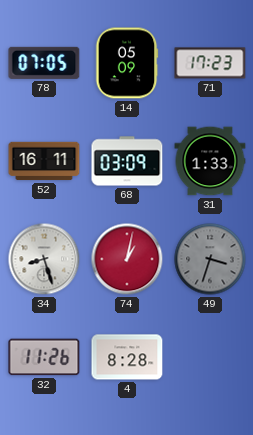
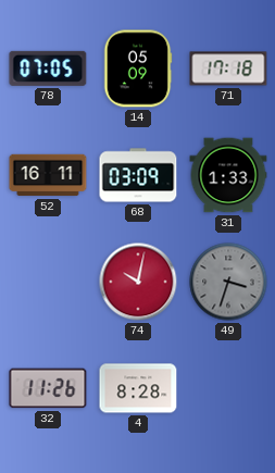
71: 17:23 -> 17:18 (228, 69)
34: 8:27 -> none (44, 259)
74: 1:02 -> 10:02 (138, 282)
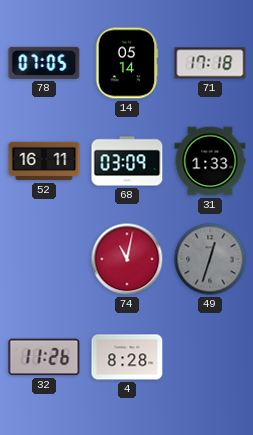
14: 05:09 -> 05:14 (127, 63)
74: 10:02 -> 11:02 (127, 259)
49: 3:33 -> 12:33 (210, 259)
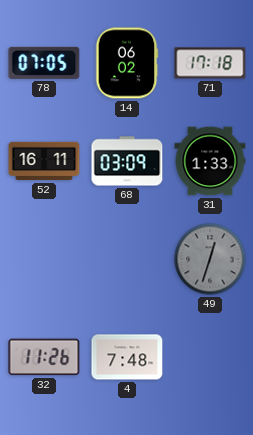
14: 05:14 -> 06:02 (127, 63)
74: 11:02 -> none (127, 259)
4: 8:28 -> 7:48 (127, 357)
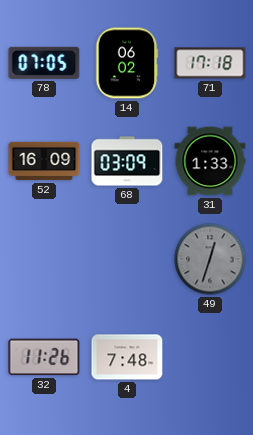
52: 16:11 -> 16:09 (44, 161)
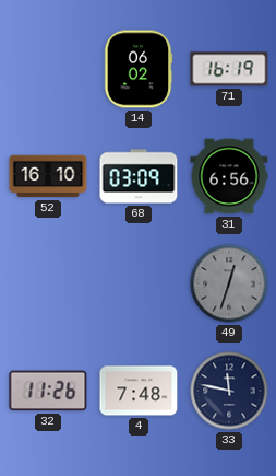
78: 07:05 -> none (44, 63)
71: 17:18 -> 16:19 (229, 69)
52: 16:09 -> 16:10 (48, 176)
31: 1:33 -> 6:56 (229, 176)
33: none -> 11:47 (229, 391)
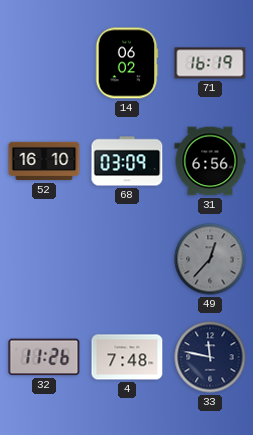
49: 12:33 -> 12:37 (210, 259)
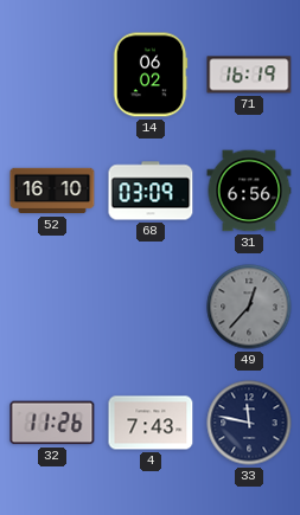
4: 7:48 -> 7:43 (151, 423)
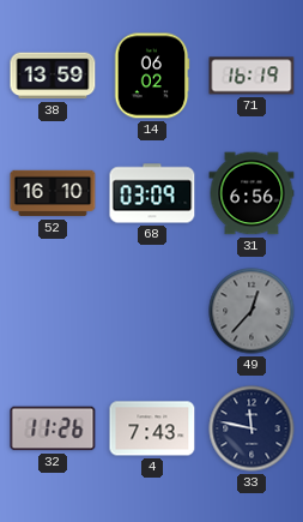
38: none -> 13:59 (53, 76)
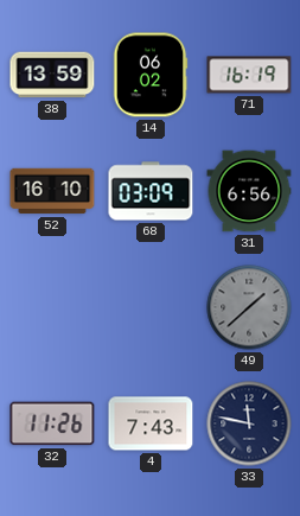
49: 12:37 -> 1:38 (249, 307)
